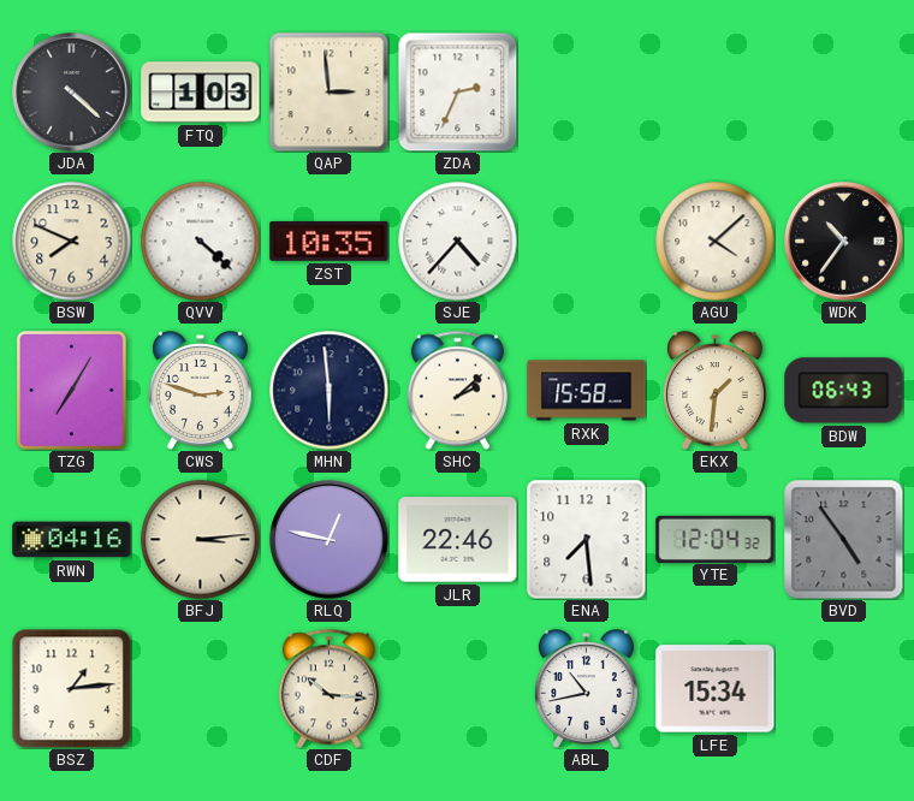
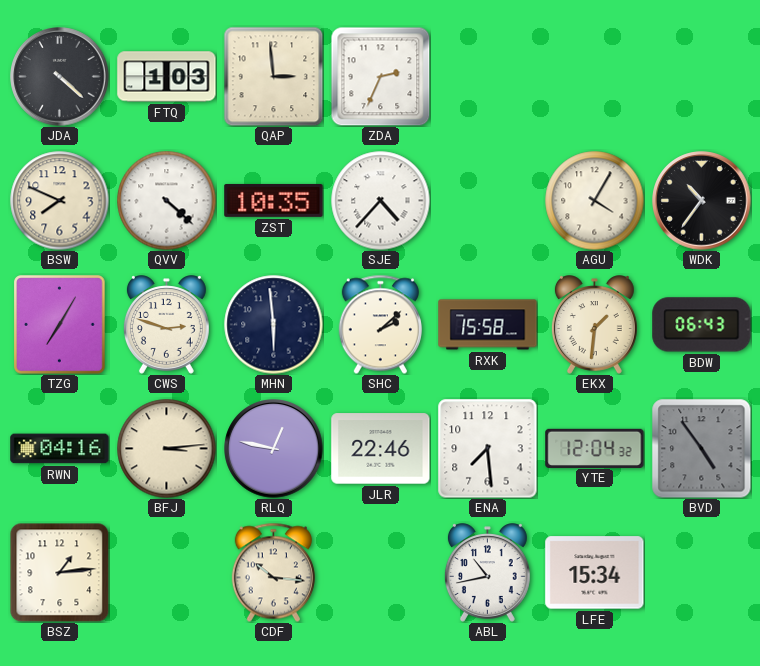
AGU: 4:08 -> 4:05 (595, 201)
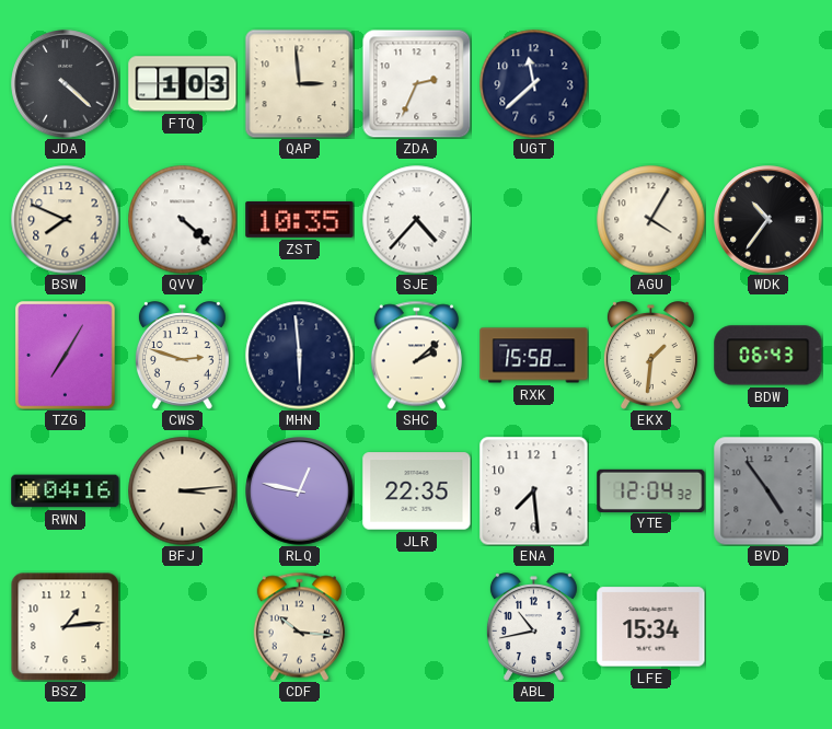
UGT: none -> 11:38 (534, 84)
JLR: 22:46 -> 22:35 (417, 491)
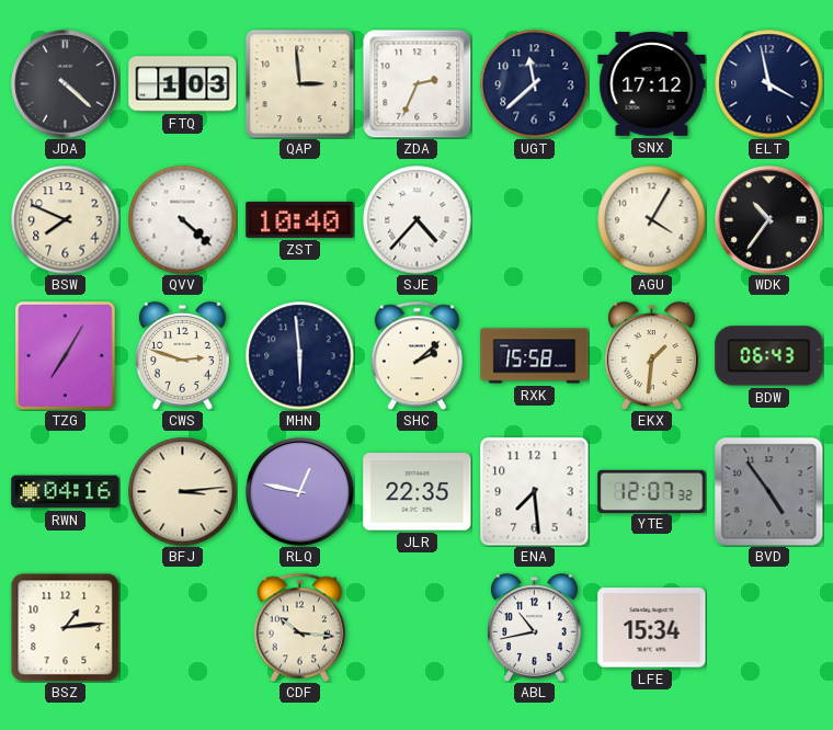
SNX: none -> 17:12 (652, 84)
ELT: none -> 3:58 (769, 84)
ZST: 10:35 -> 10:40 (300, 219)
YTE: 12:04 -> 12:07 (652, 491)
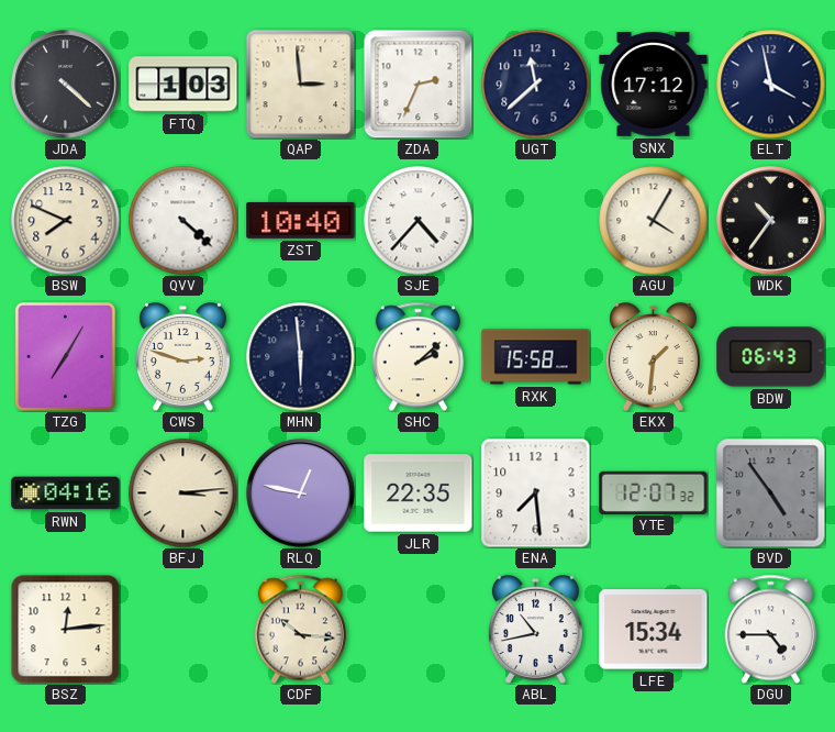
BSZ: 1:14 -> 12:14 (65, 629)
DGU: none -> 4:45 (770, 629)
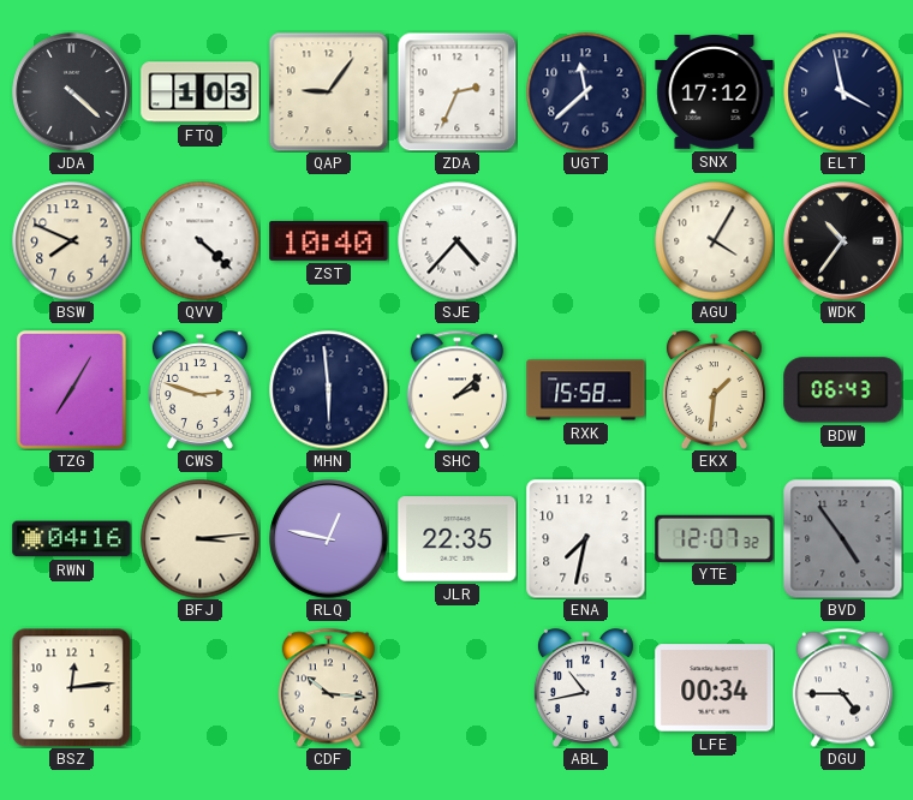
QAP: 2:59 -> 9:06 (328, 91)
ENA: 7:29 -> 7:32 (586, 539)
LFE: 15:34 -> 00:34 (715, 688)
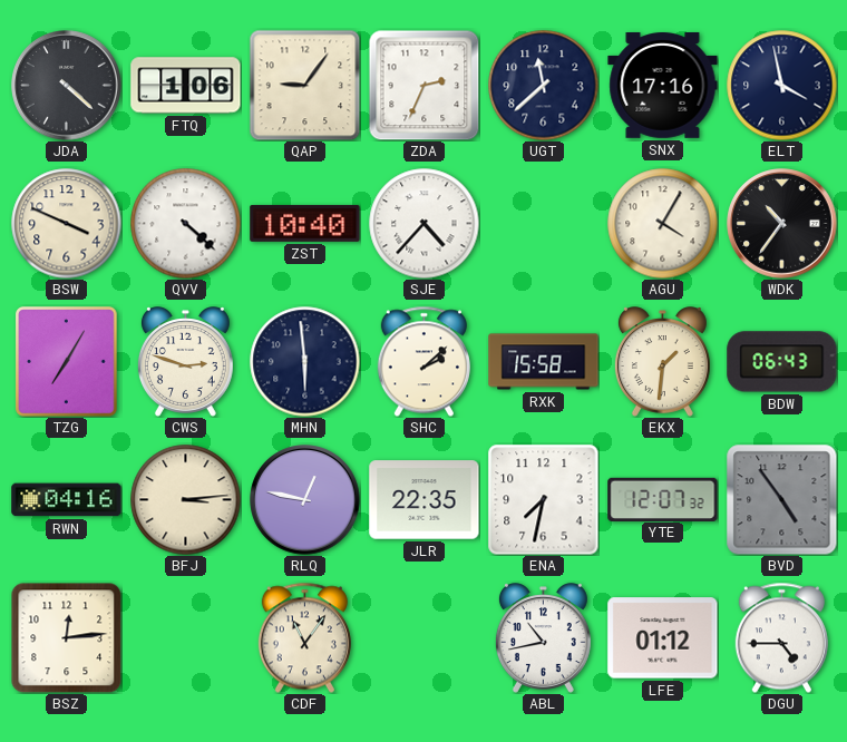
FTQ: 1:03 -> 1:06 (186, 86)
SNX: 17:12 -> 17:16 (663, 86)
BSW: 7:49 -> 3:49 (67, 224)
CDF: 10:16 -> 11:06 (304, 637)
LFE: 00:34 -> 01:12 (663, 638)
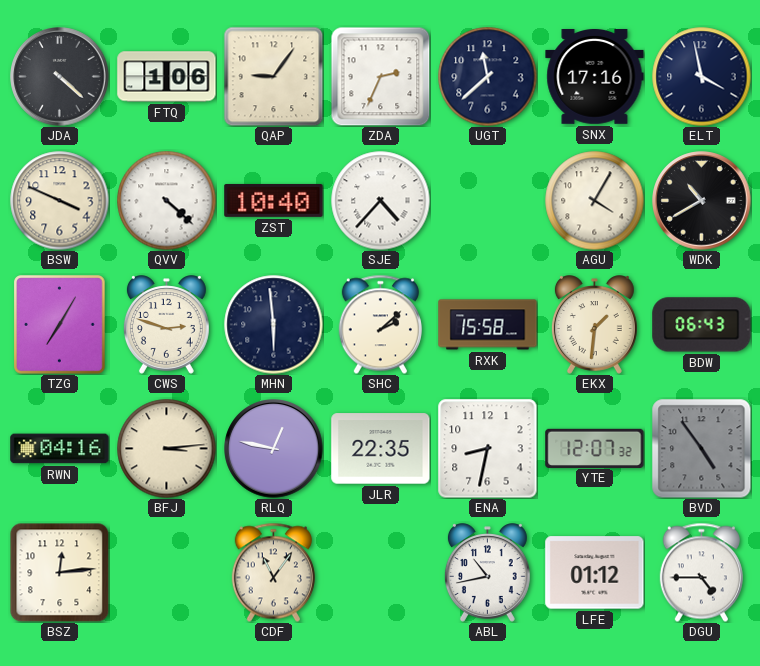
WDK: 10:36 -> 10:40 (702, 201)
ENA: 7:32 -> 8:32 (488, 449)
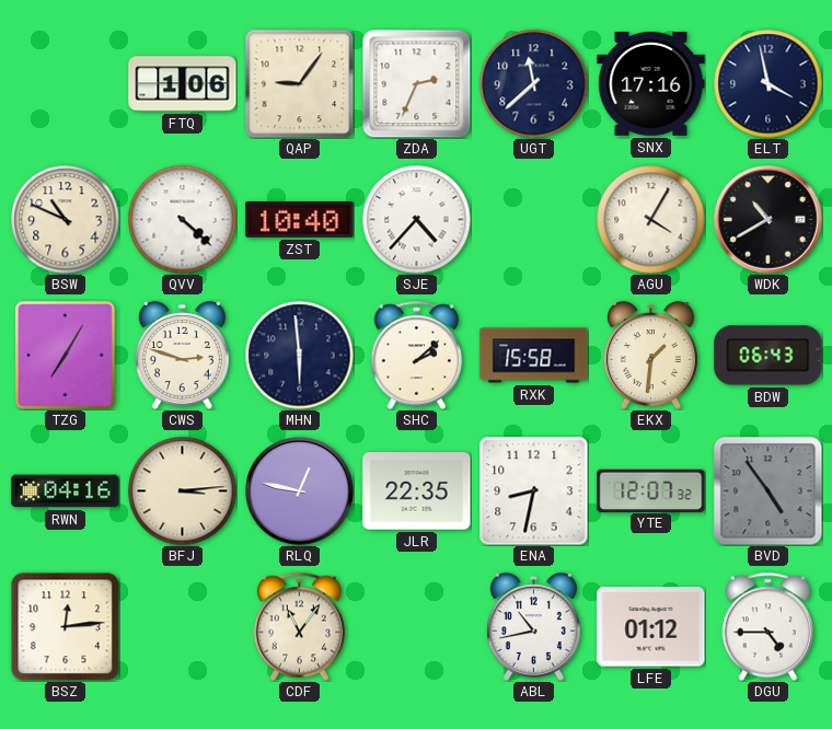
JDA: 4:22 -> none (60, 77)
BSW: 3:49 -> 10:49 (66, 220)
